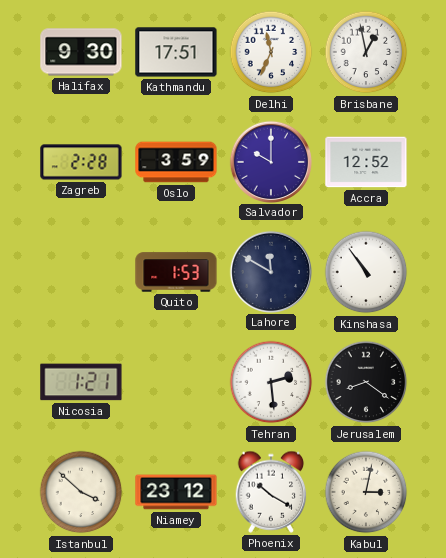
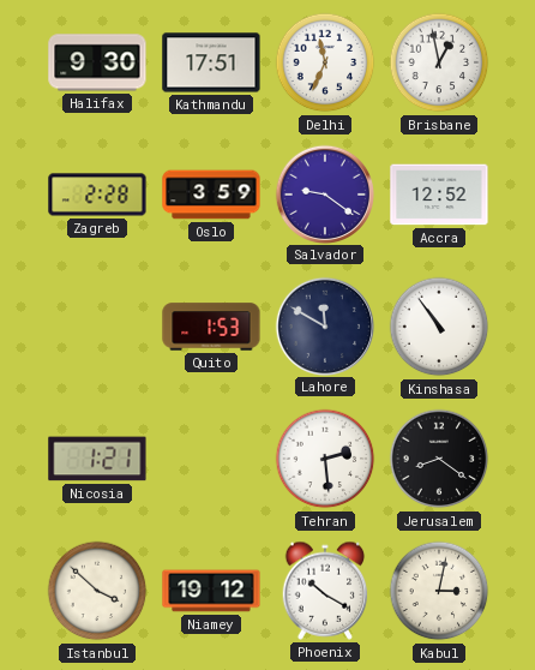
Salvador: 10:00 -> 9:21 (324, 193)
Niamey: 23:12 -> 19:12 (211, 591)
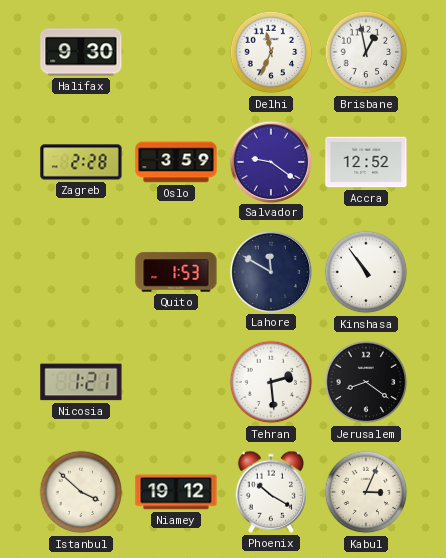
Kathmandu: 17:51 -> none (211, 62)
Kabul: 3:02 -> 3:04 (366, 492)
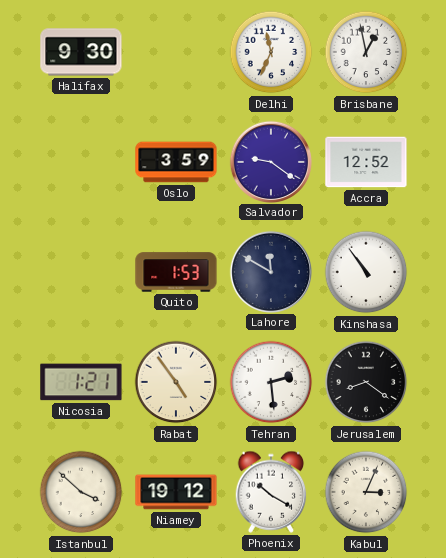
Zagreb: 2:28 -> none (81, 162)
Rabat: none -> 4:54 (176, 382)
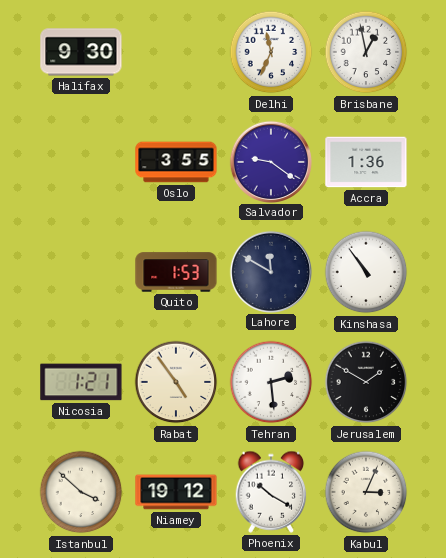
Oslo: 3:59 -> 3:55 (176, 162)
Accra: 12:52 -> 1:36 (366, 162)
Jerusalem: 8:21 -> 1:50 (366, 382)
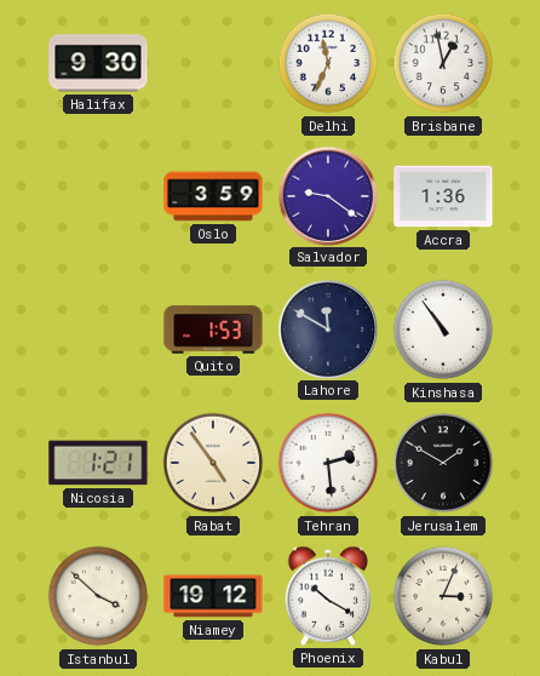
Oslo: 3:55 -> 3:59 (213, 196)
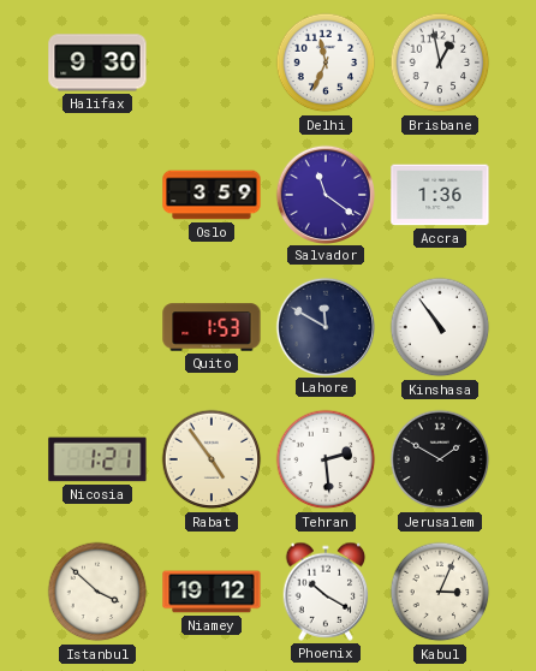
Salvador: 9:21 -> 11:21 (324, 194)
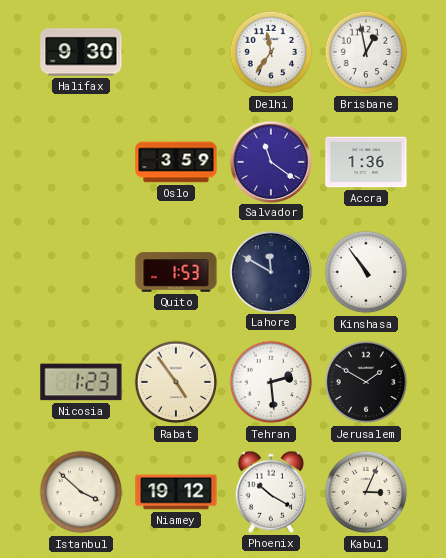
Delhi: 11:34 -> 11:36 (271, 52)
Nicosia: 1:21 -> 1:23 (81, 382)
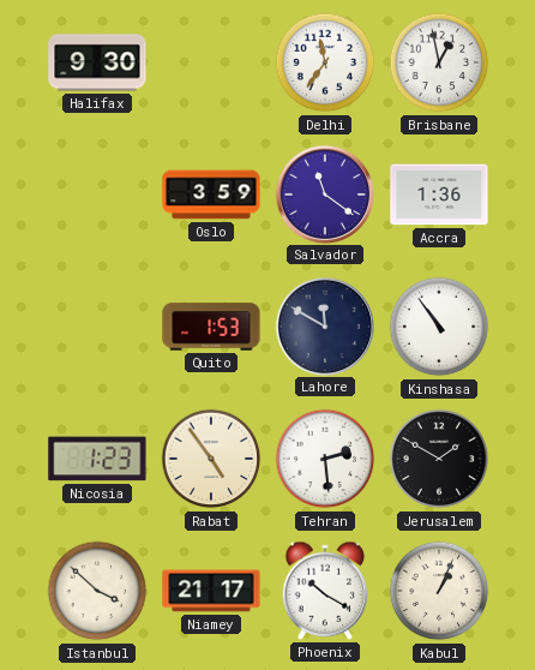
Niamey: 19:12 -> 21:17 (211, 591)
Kabul: 3:04 -> 1:04 (439, 591)
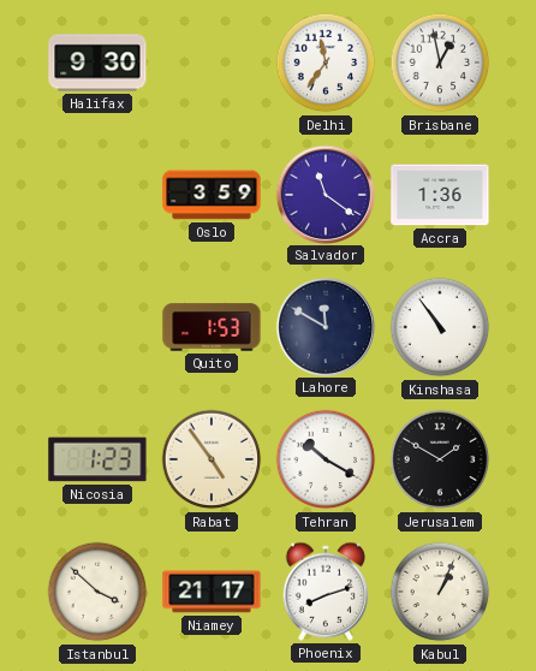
Tehran: 2:29 -> 10:20 (326, 459)
Phoenix: 10:20 -> 8:12 (326, 592)
